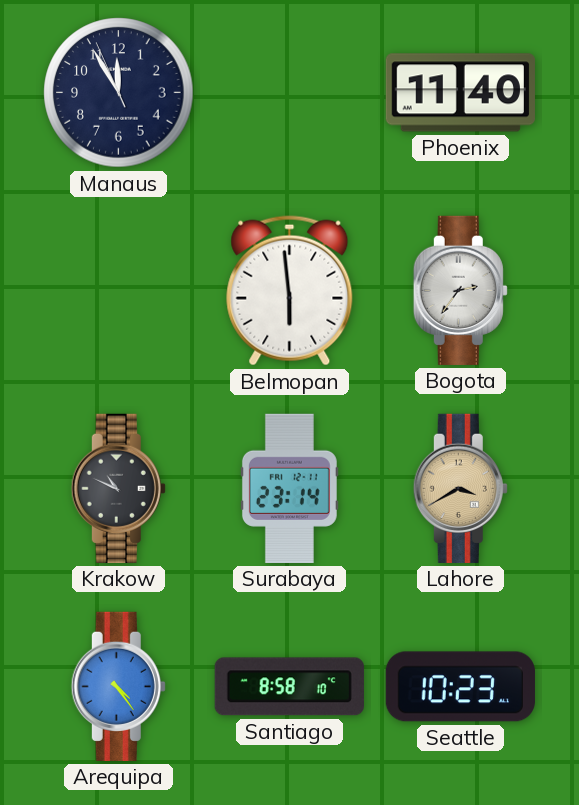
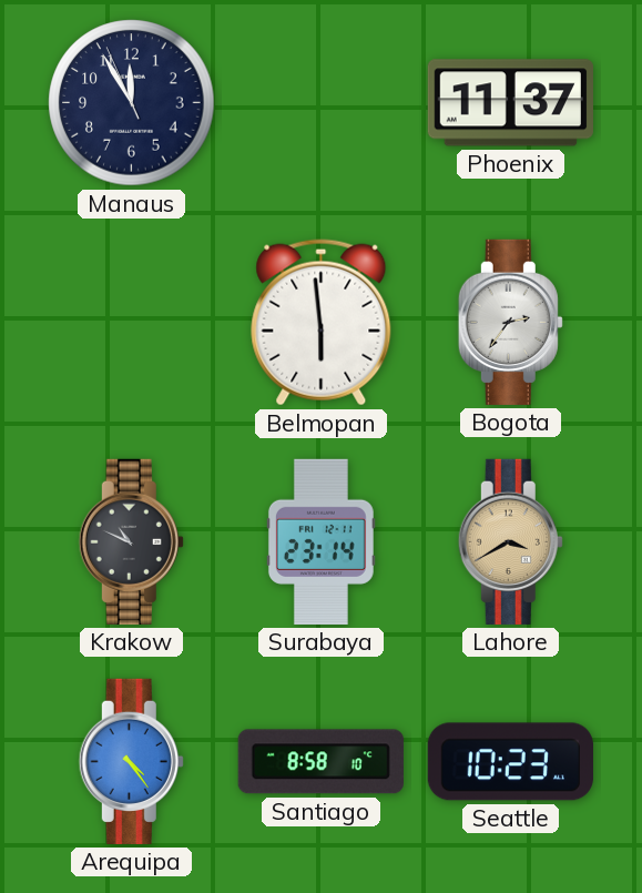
Phoenix: 11:40 -> 11:37 (510, 103)
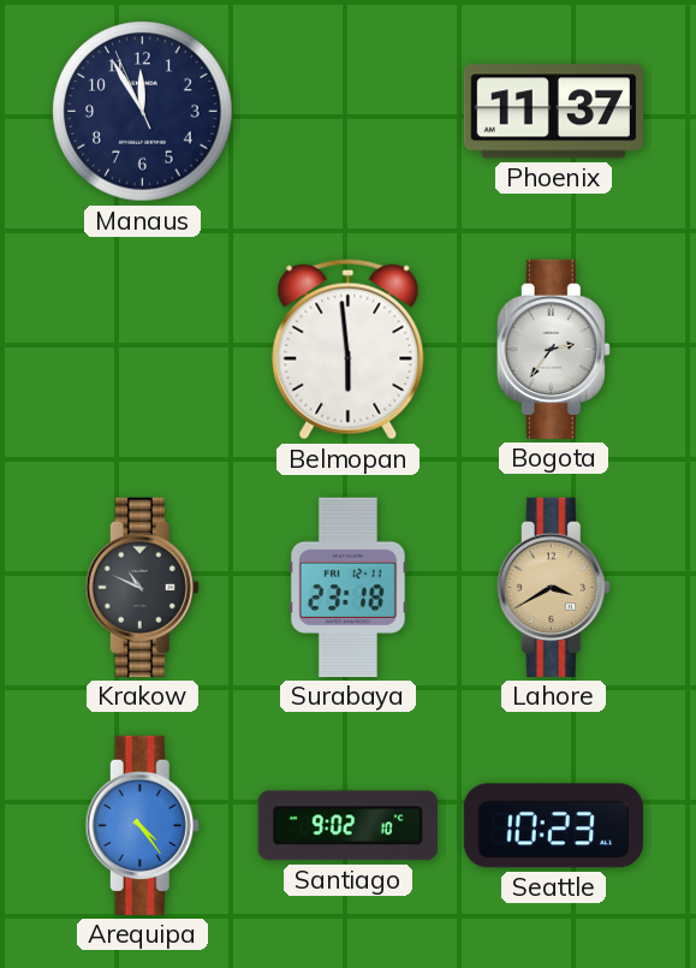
Surabaya: 23:14 -> 23:18 (347, 587)
Santiago: 8:58 -> 9:02 (347, 826)
